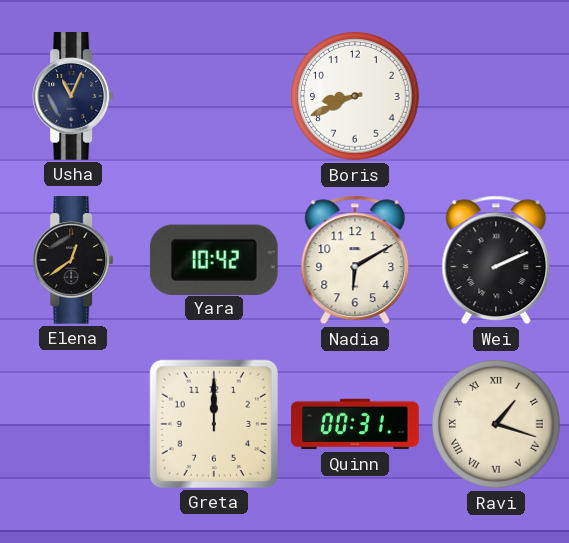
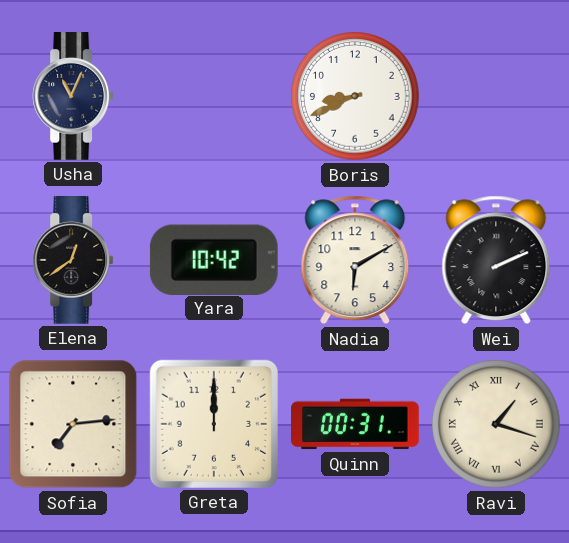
Sofia: none -> 7:14 (73, 424)
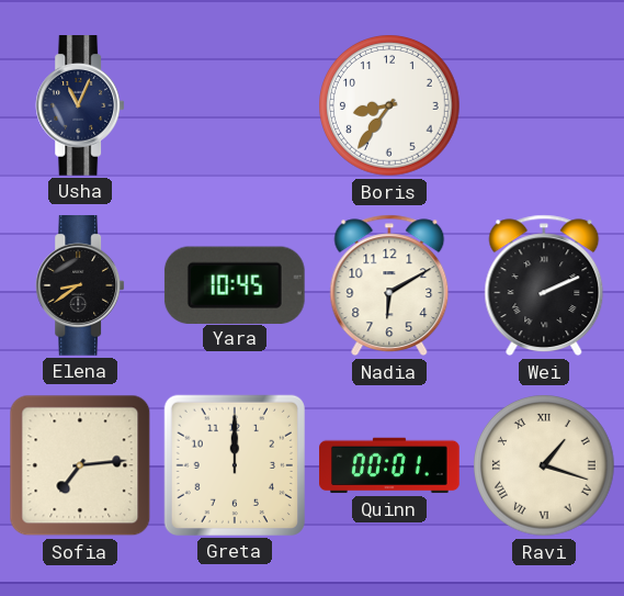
Boris: 8:41 -> 8:36 (389, 105)
Elena: 12:39 -> 8:39 (80, 285)
Yara: 10:42 -> 10:45 (235, 284)
Quinn: 00:31 -> 00:01 (389, 465)
